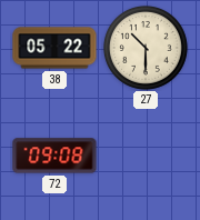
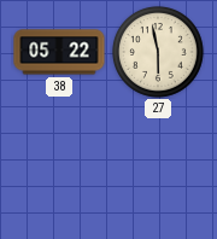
27: 10:30 -> 5:58 (158, 52)
72: 09:08 -> none (54, 156)
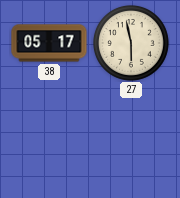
38: 05:22 -> 05:17 (49, 43)
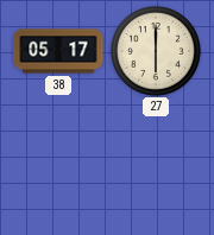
27: 5:58 -> 6:00 (156, 51)
